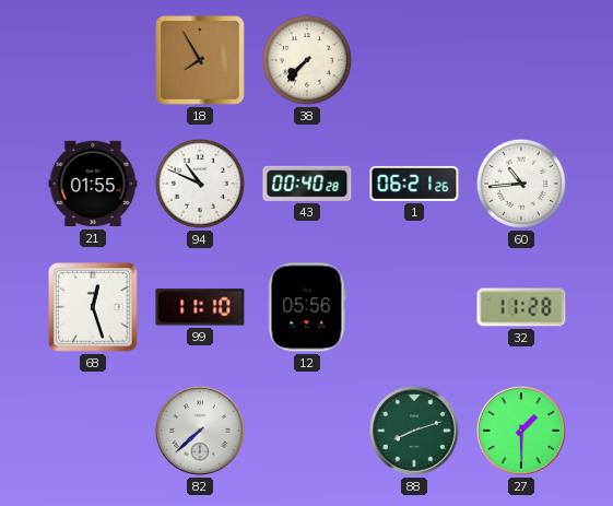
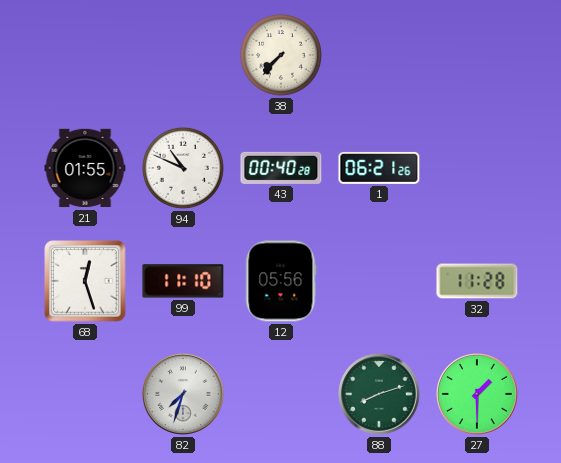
18: 7:55 -> none (200, 60)
60: 10:44 -> none (521, 184)
82: 7:38 -> 7:33 (184, 395)
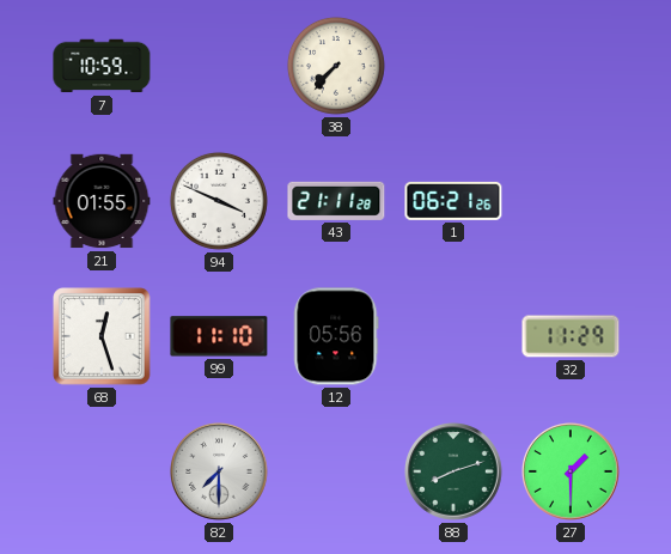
7: none -> 10:59 (102, 66)
94: 10:49 -> 3:49 (219, 201)
43: 00:40 -> 21:11 (336, 201)
32: 11:28 -> 11:29 (571, 336)
82: 7:33 -> 7:30 (220, 473)
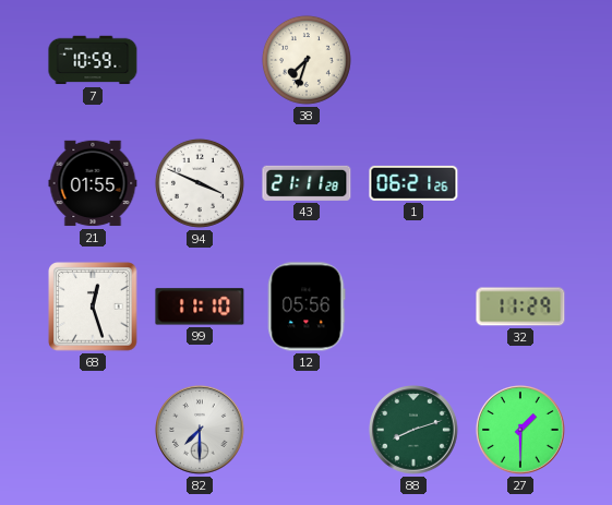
38: 7:37 -> 7:33 (307, 60)
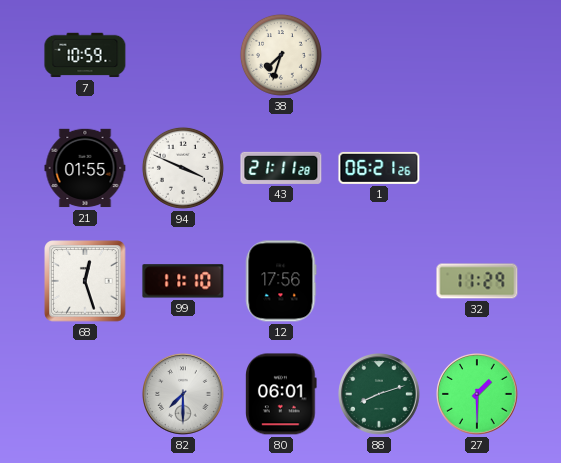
12: 05:56 -> 17:56 (281, 281)
80: none -> 06:01 (281, 394)
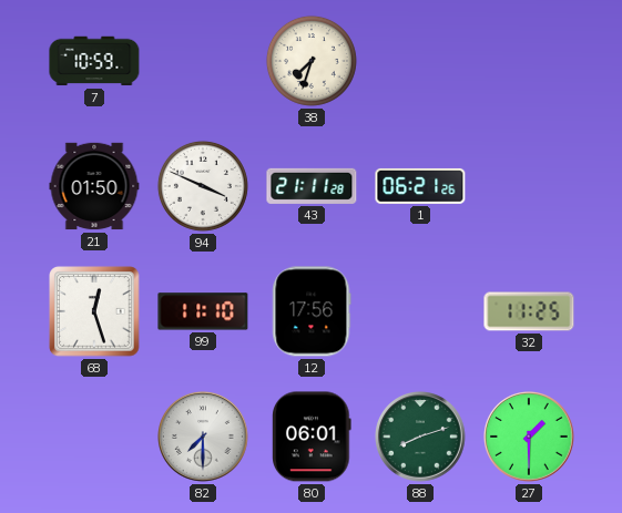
21: 01:55 -> 01:50 (94, 186)
32: 11:29 -> 11:25 (529, 311)
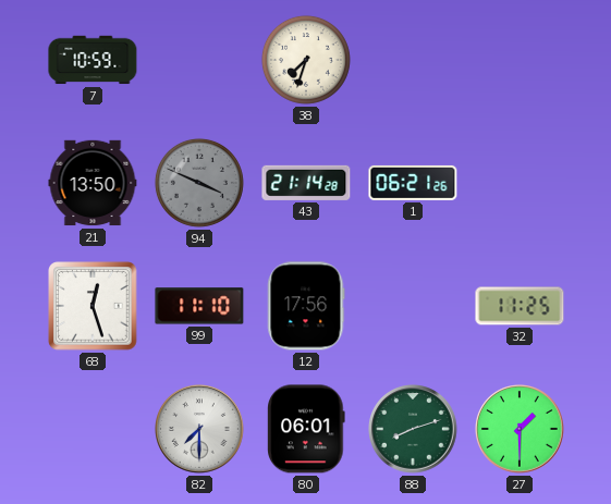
21: 01:50 -> 13:50 (93, 183)
94 dial: white -> grey (199, 183)
43: 21:11 -> 21:14 (306, 183)
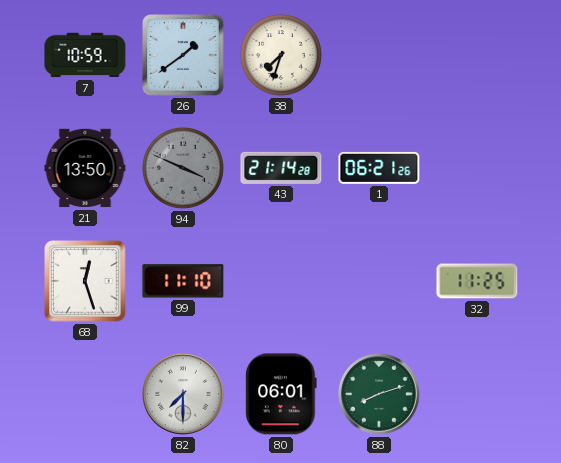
26: none -> 1:39 (183, 55)
12: 17:56 -> none (306, 306)
27: 1:30 -> none (521, 430)
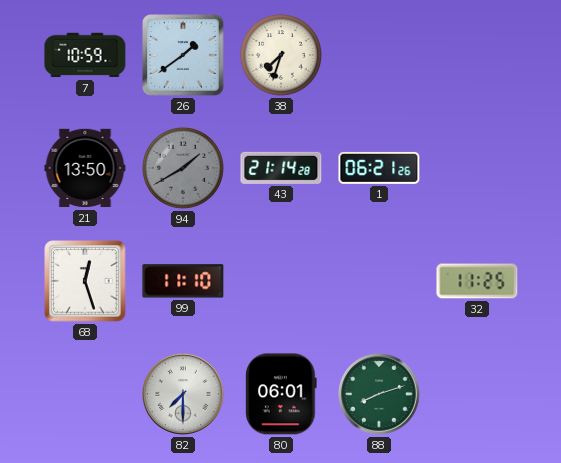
94: 3:49 -> 1:40 (183, 168)
